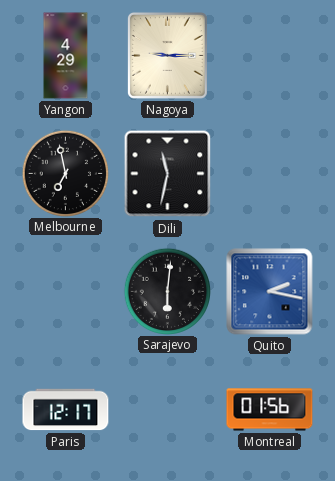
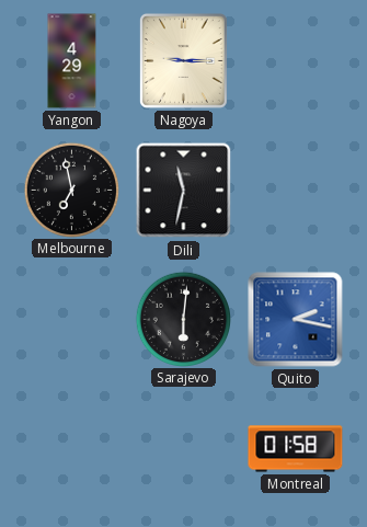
Paris: 12:17 -> none (66, 410)
Montreal: 01:56 -> 01:58 (296, 449)
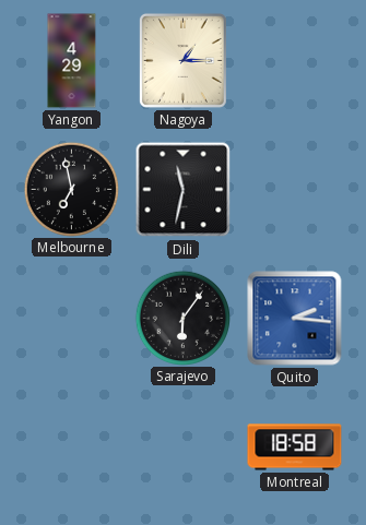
Nagoya: 9:15 -> 1:15 (182, 60)
Sarajevo: 6:01 -> 6:06 (182, 318)
Quito: 2:17 -> 2:16 (295, 319)
Montreal: 01:58 -> 18:58 (295, 448)
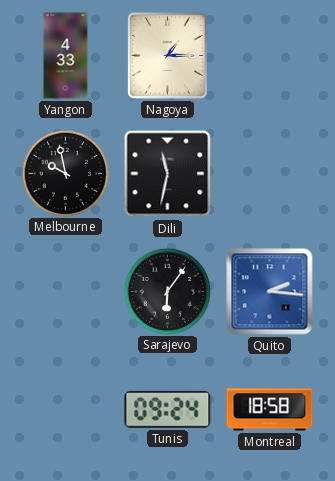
Yangon: 4:29 -> 4:33 (66, 56)
Melbourne: 6:58 -> 9:58 (65, 173)
Tunis: none -> 09:24 (168, 409)
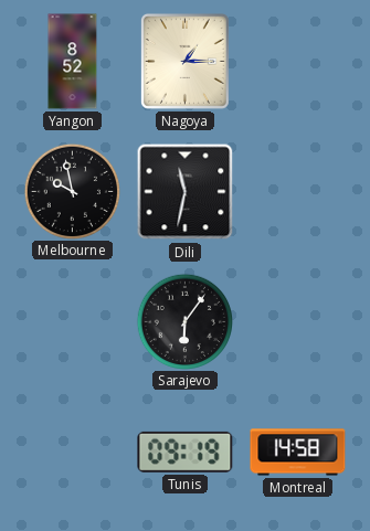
Yangon: 4:33 -> 8:52 (73, 62)
Quito: 2:16 -> none (270, 292)
Tunis: 09:24 -> 09:19 (186, 452)
Montreal: 18:58 -> 14:58 (298, 453)
